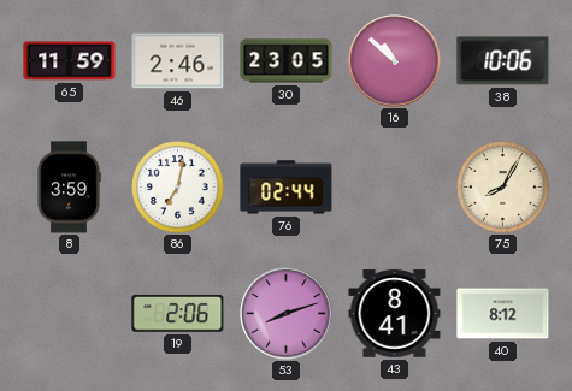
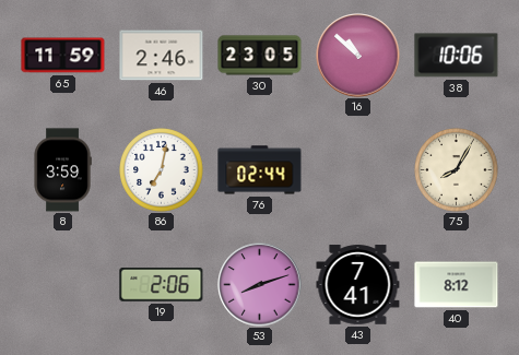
43: 8:41 -> 7:41 (358, 285)
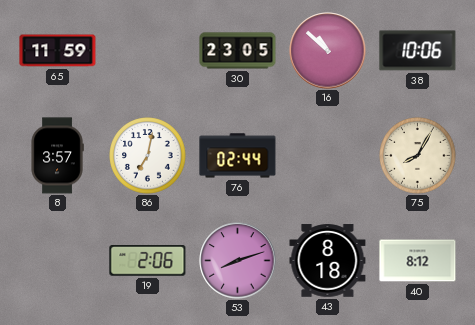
46: 2:46 -> none (162, 56)
8: 3:59 -> 3:57 (57, 156)
43: 7:41 -> 8:18 (328, 261)
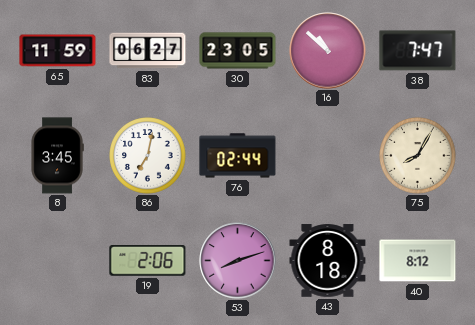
83: none -> 06:27 (148, 51)
38: 10:06 -> 7:47 (418, 51)
8: 3:57 -> 3:45 (57, 156)
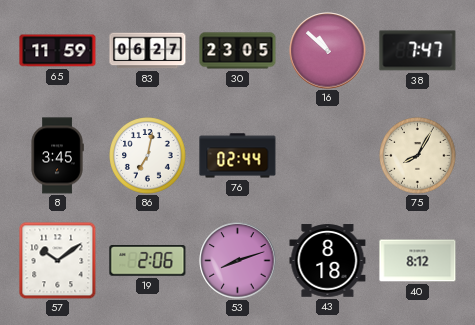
57: none -> 10:09 (57, 260)
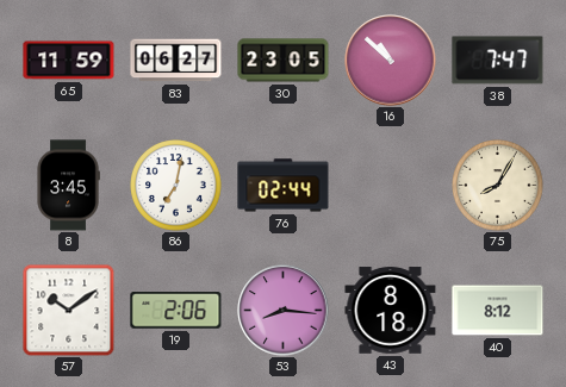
53: 8:12 -> 8:16 (284, 311)
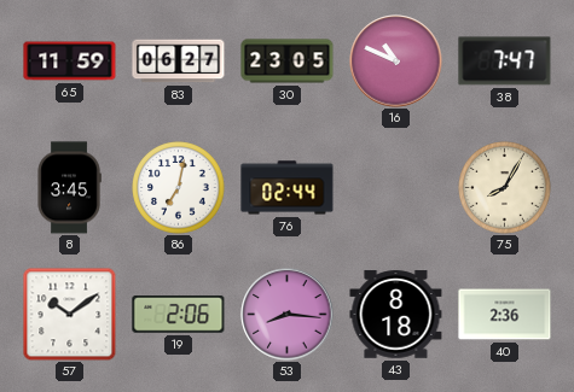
16: 10:52 -> 10:49 (396, 62)
40: 8:12 -> 2:36 (505, 315)
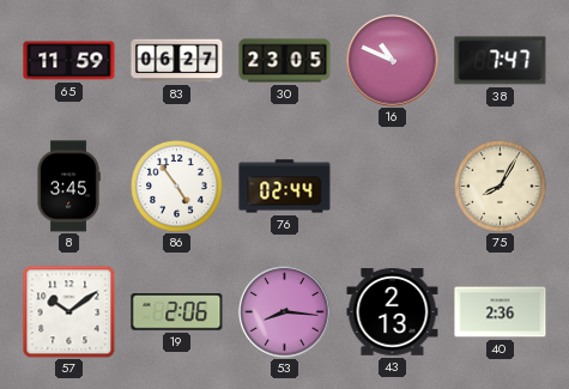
86: 7:02 -> 4:54 (177, 187)
43: 8:18 -> 2:13 (393, 312)
